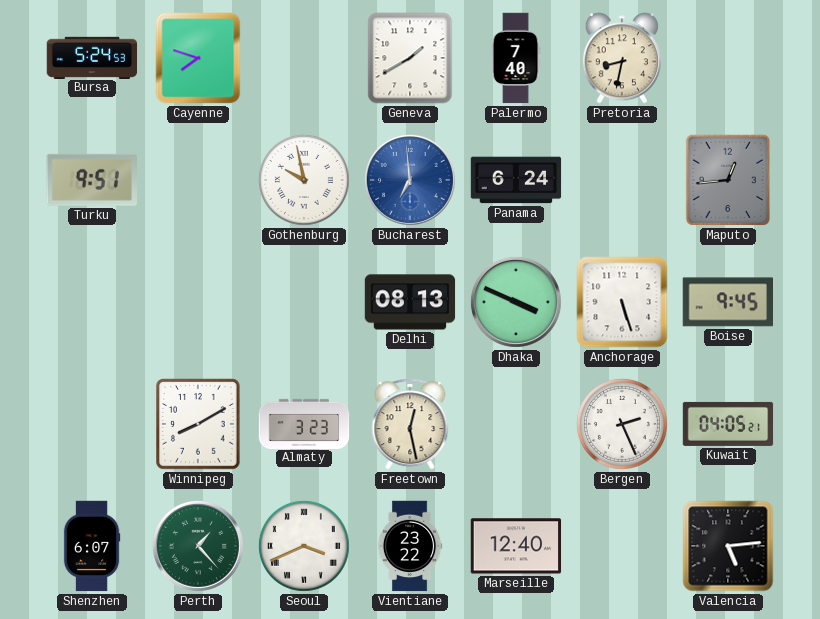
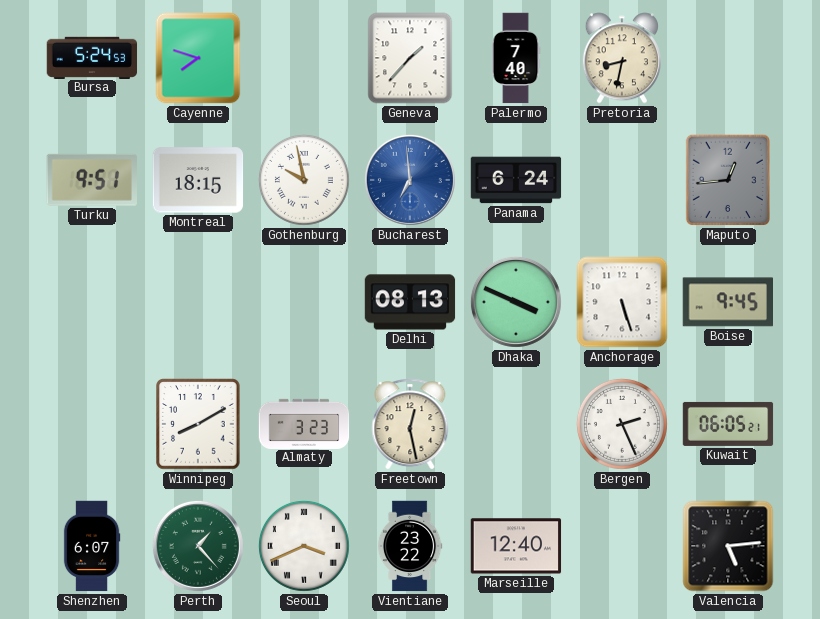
Geneva: 1:40 -> 1:37 (410, 58)
Montreal: none -> 18:15 (198, 180)
Kuwait: 04:05 -> 06:05 (728, 424)
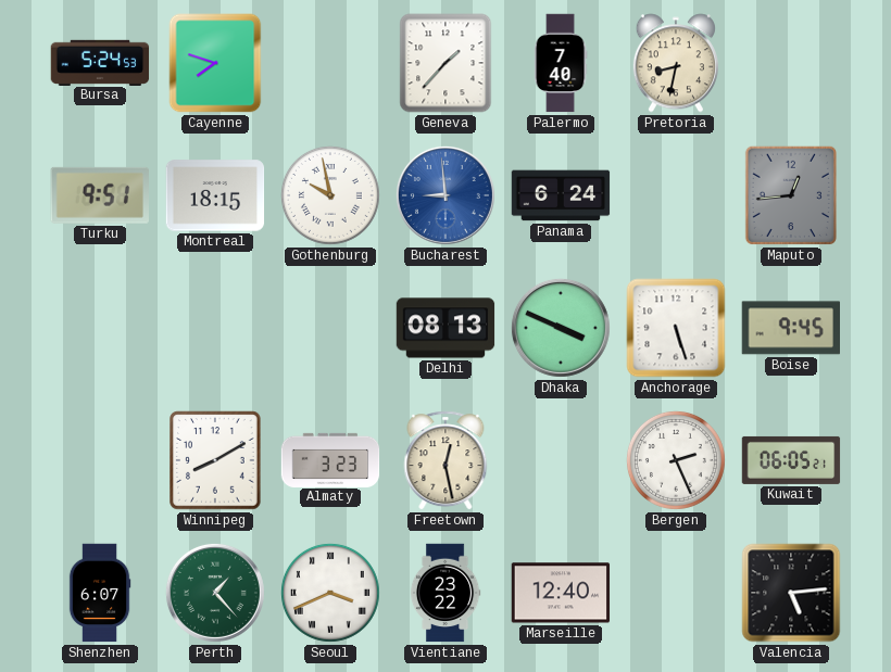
Bucharest: 6:59 -> 8:59 (446, 195)
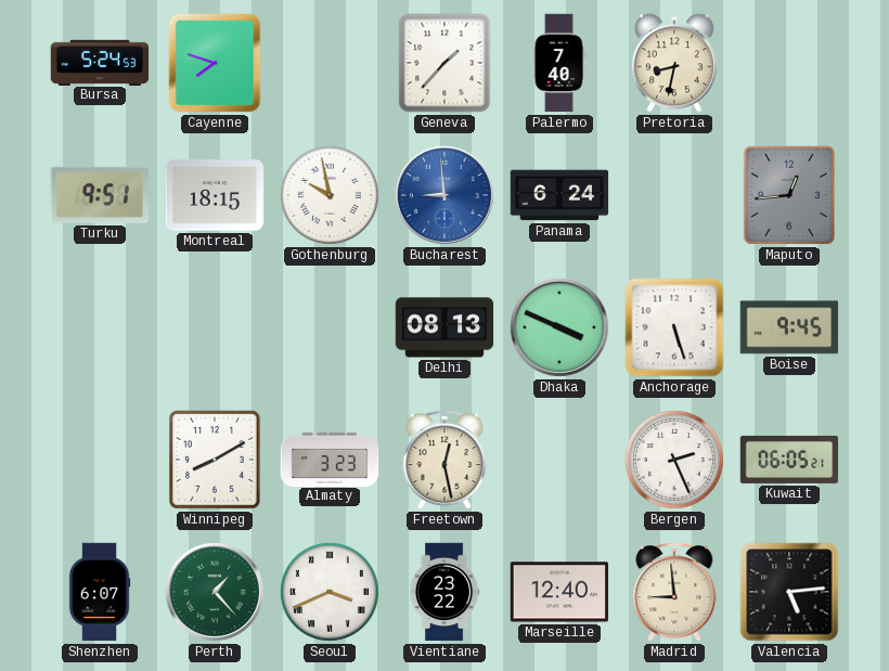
Madrid: none -> 8:59 (674, 592)
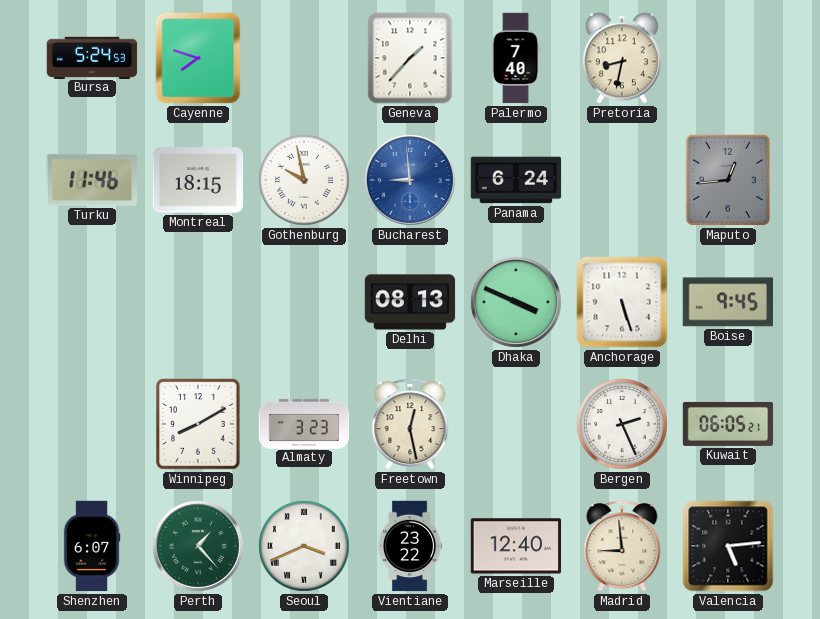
Turku: 9:51 -> 11:46 (92, 180)
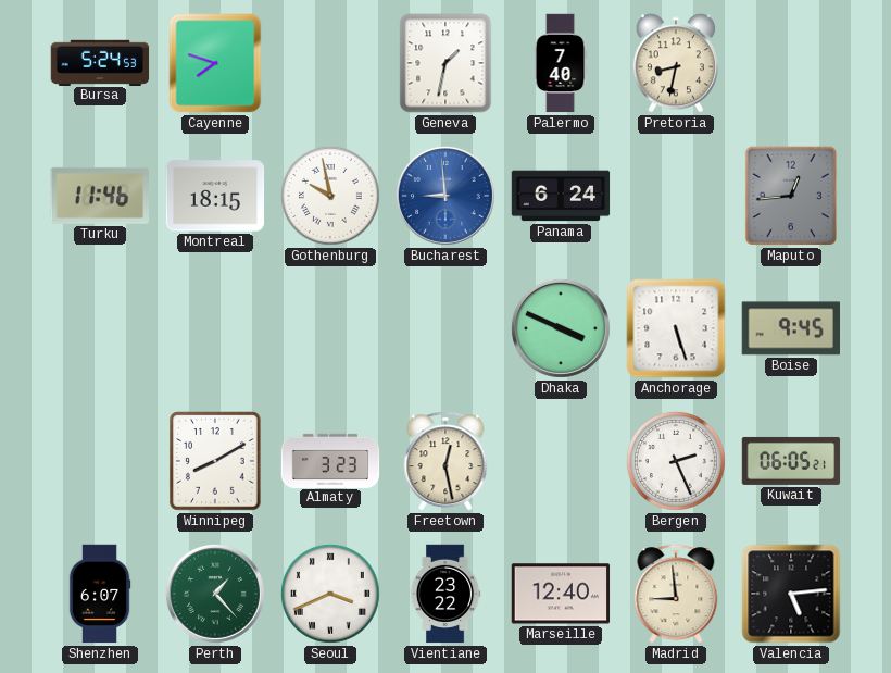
Geneva: 1:37 -> 1:32 (446, 63)
Delhi: 08:13 -> none (410, 302)
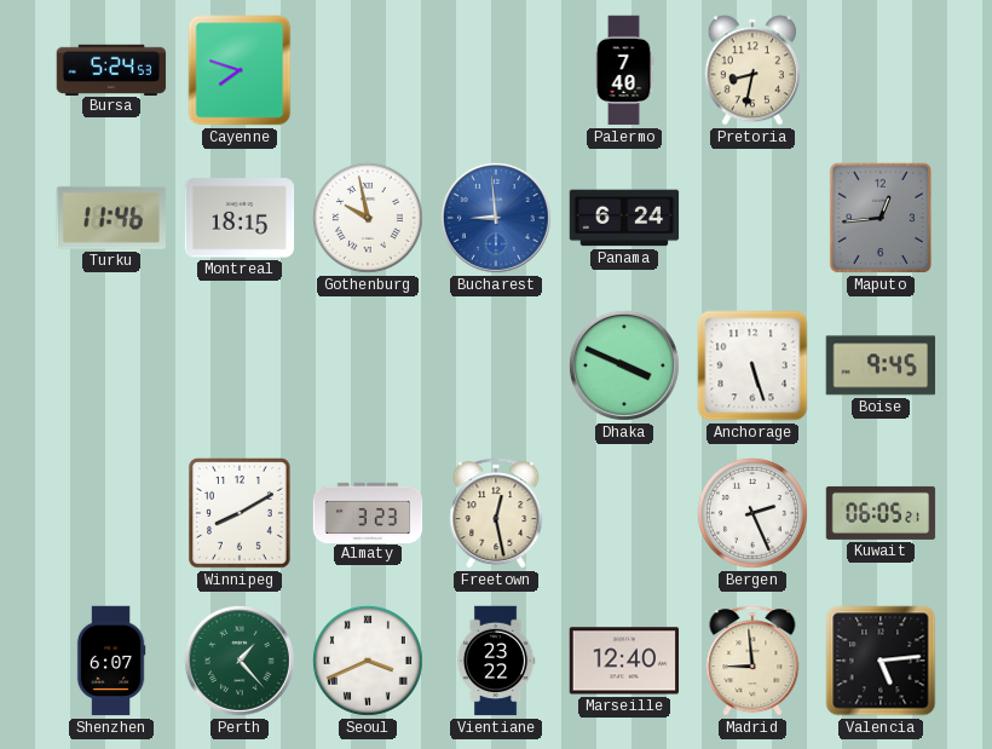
Geneva: 1:32 -> none (446, 63)
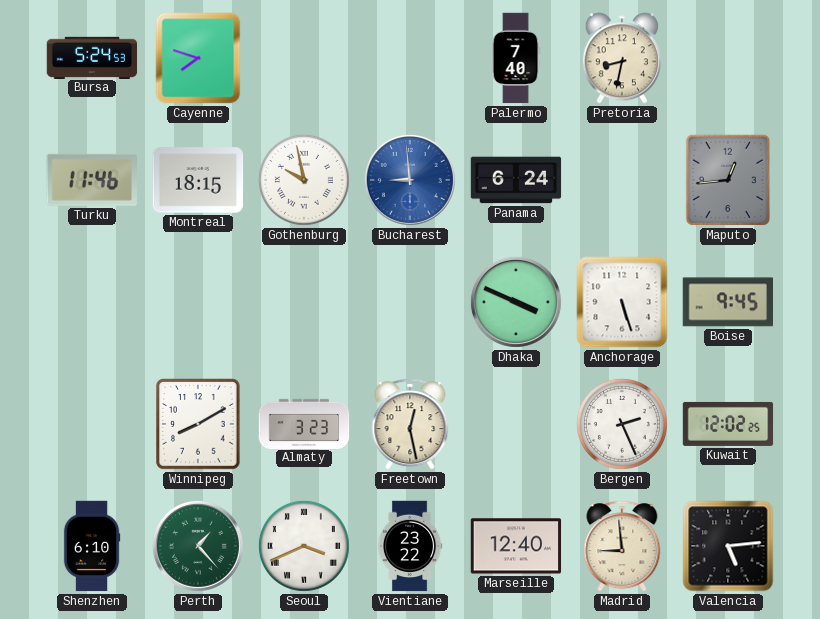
Kuwait: 06:05 -> 12:02 (728, 424)
Shenzhen: 6:07 -> 6:10 (92, 546)
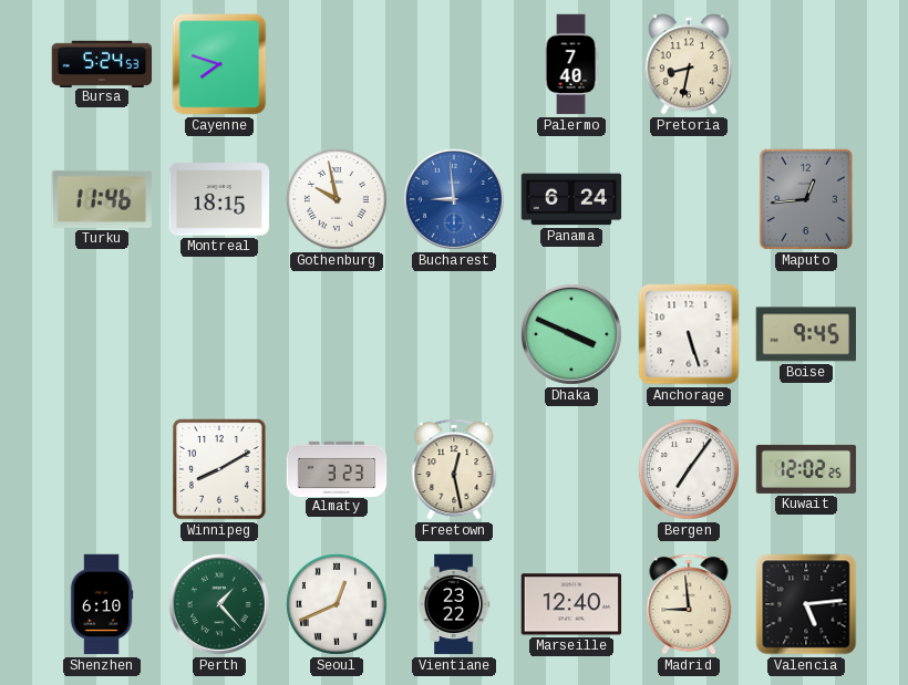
Bergen: 2:26 -> 7:06 (689, 469)
Seoul: 3:41 -> 12:41 (337, 604)
